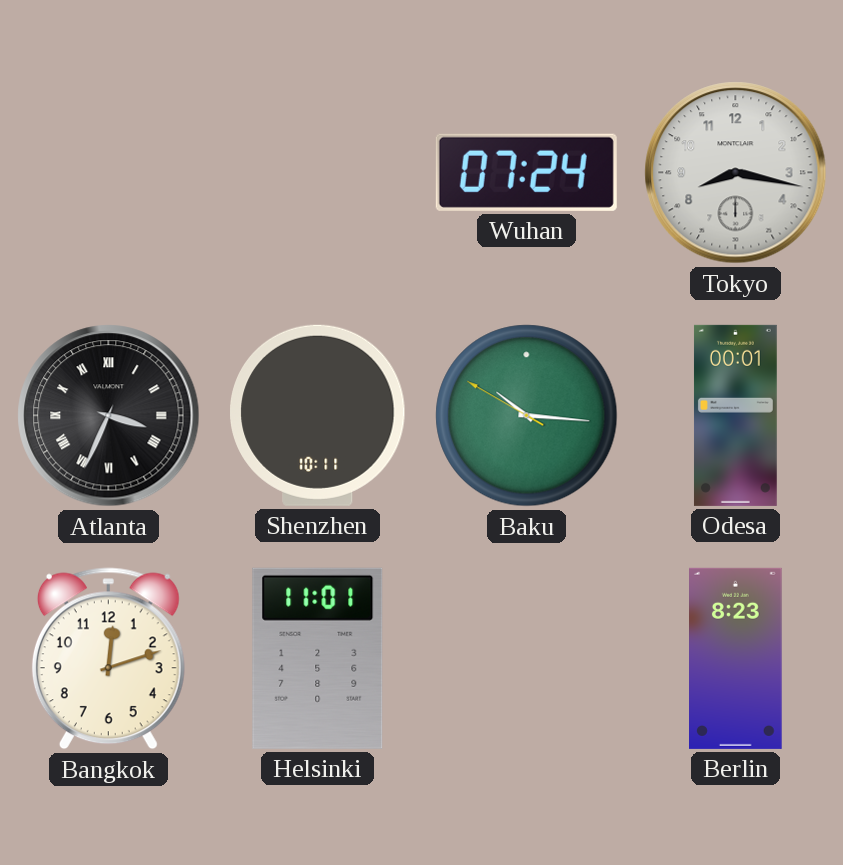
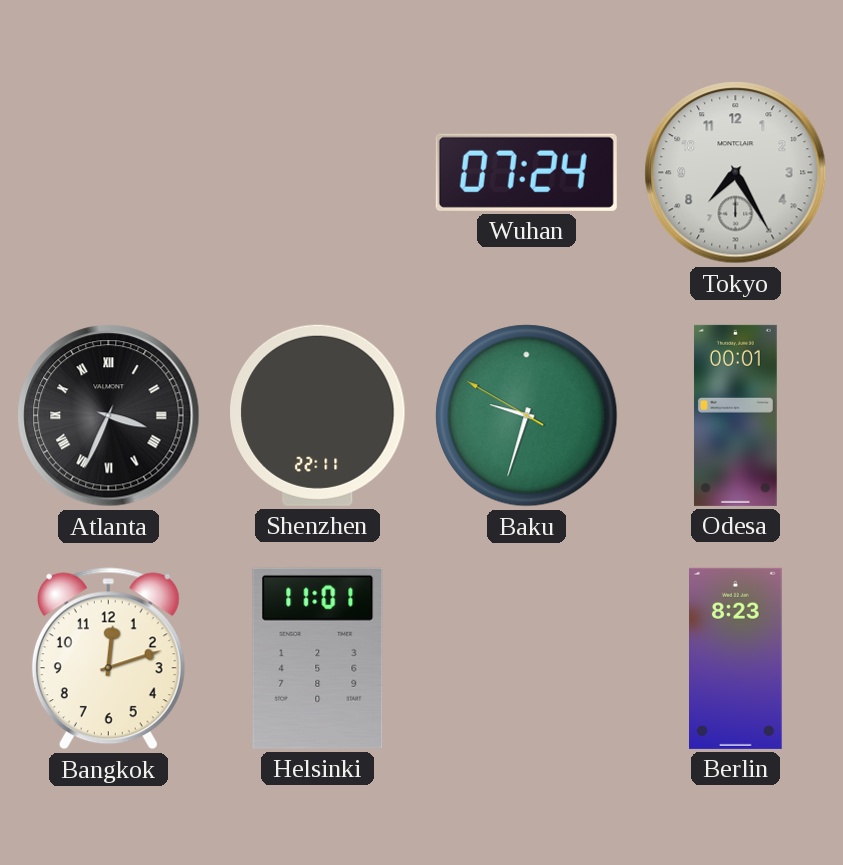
Tokyo: 8:17 -> 7:25 (736, 173)
Shenzhen: 10:11 -> 22:11 (318, 415)
Baku: 10:15 -> 9:32 (527, 416)
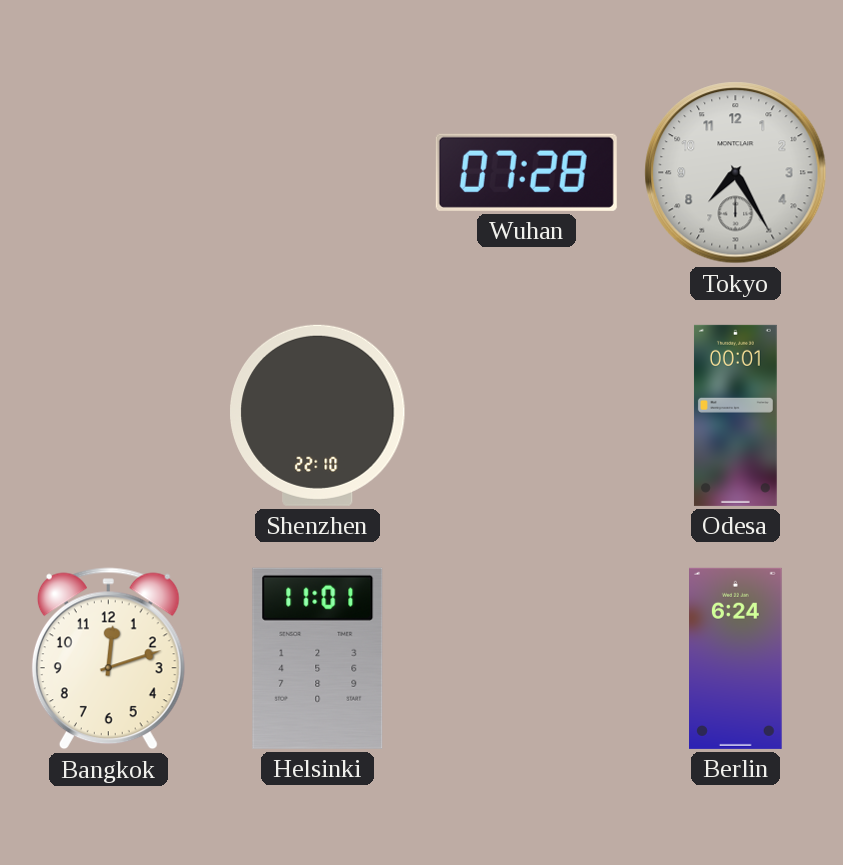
Wuhan: 07:24 -> 07:28 (526, 172)
Atlanta: 3:34 -> none (109, 416)
Shenzhen: 22:11 -> 22:10 (318, 415)
Baku: 9:32 -> none (527, 416)
Berlin: 8:23 -> 6:24 (736, 658)
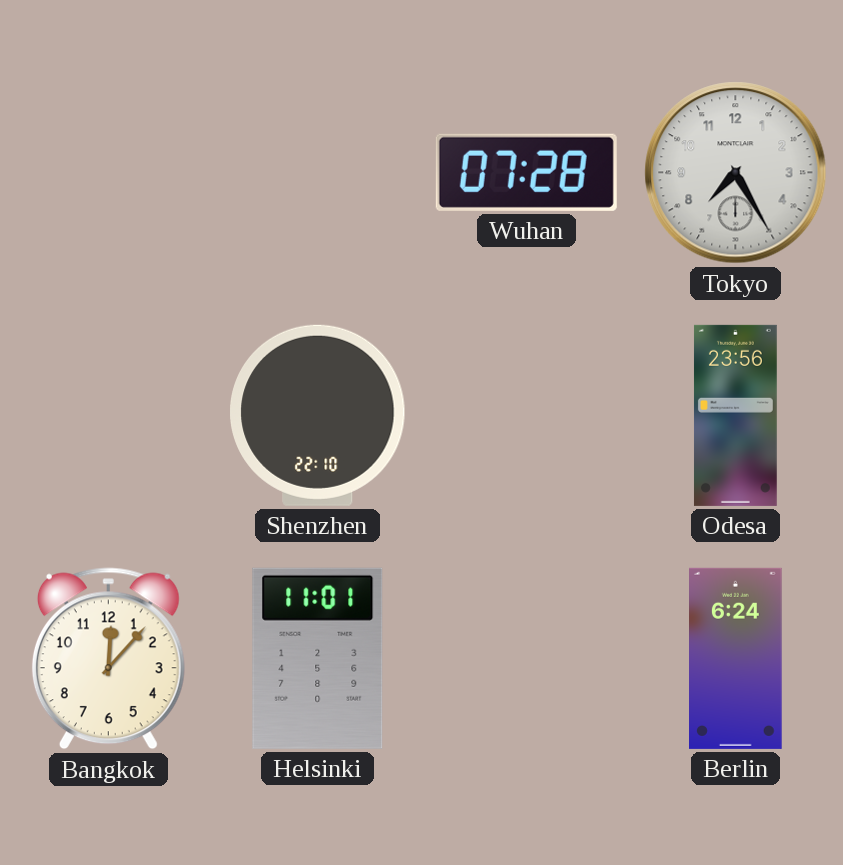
Odesa: 00:01 -> 23:56 (735, 415)
Bangkok: 12:12 -> 12:07 (108, 659)
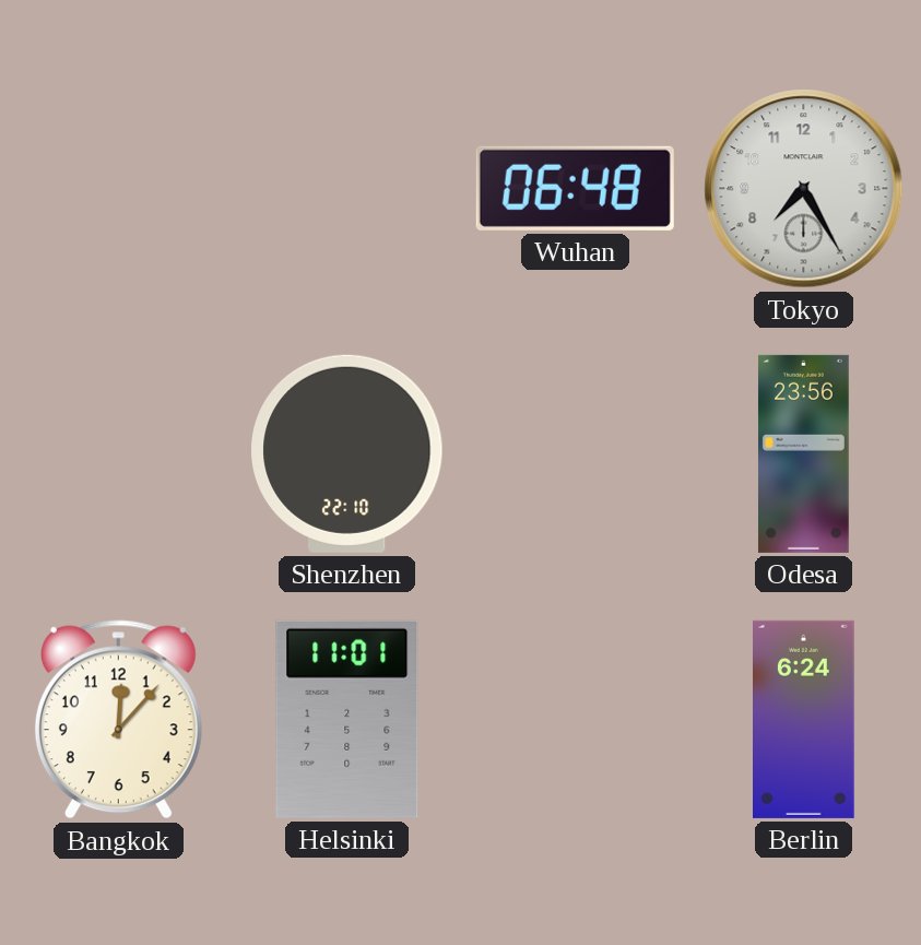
Wuhan: 07:28 -> 06:48 (575, 188)
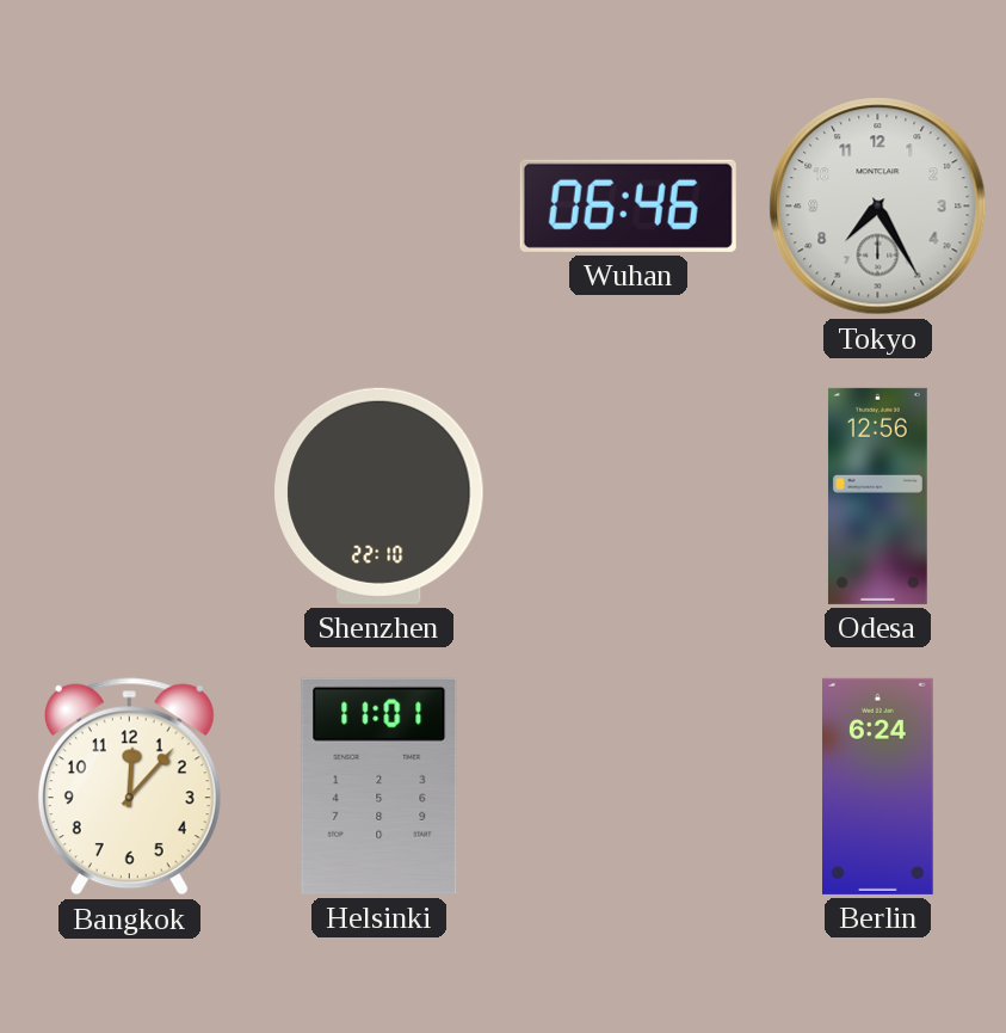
Wuhan: 06:48 -> 06:46 (628, 205)
Odesa: 23:56 -> 12:56 (877, 496)
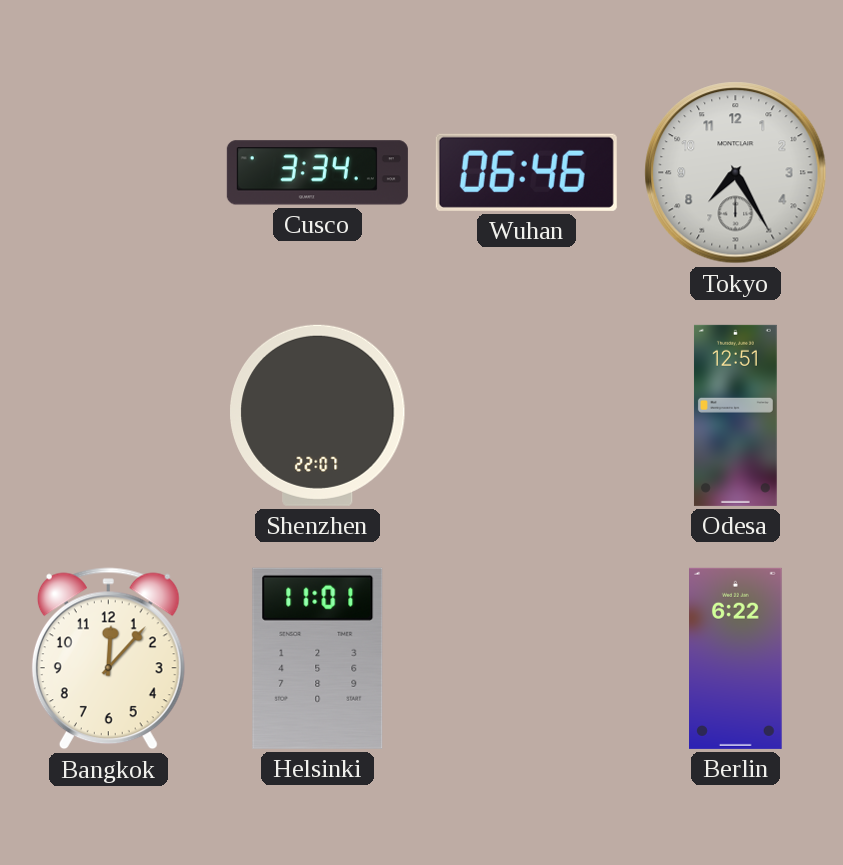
Cusco: none -> 3:34 (317, 173)
Shenzhen: 22:10 -> 22:07 (318, 415)
Odesa: 12:56 -> 12:51 (735, 415)
Berlin: 6:24 -> 6:22 (736, 658)
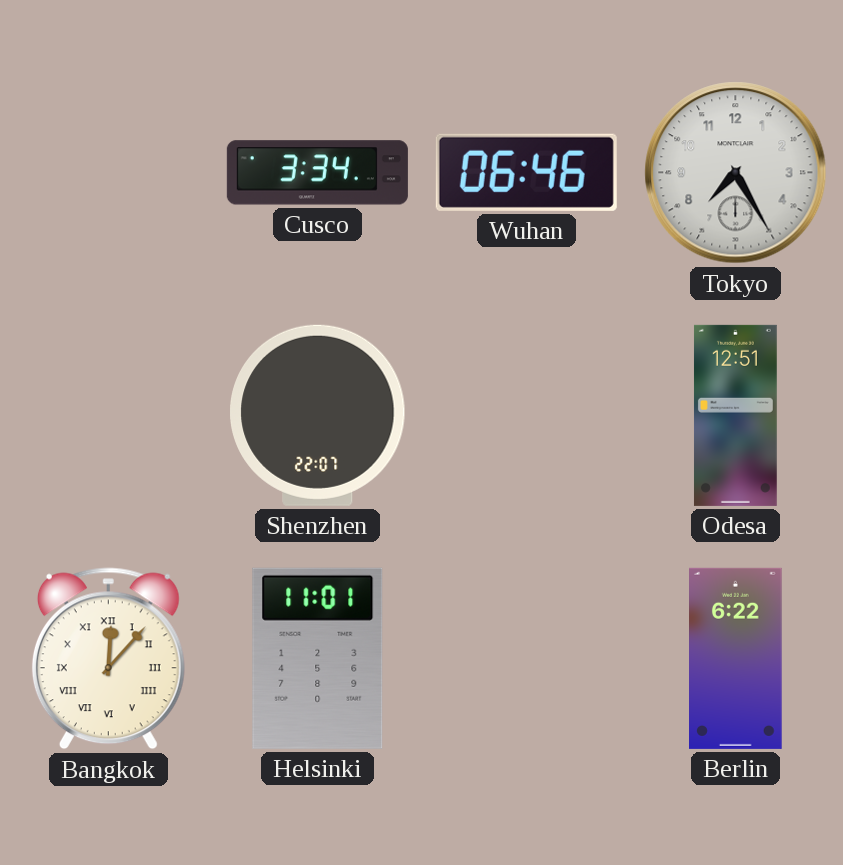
Bangkok numerals: Arabic -> Roman (108, 659)
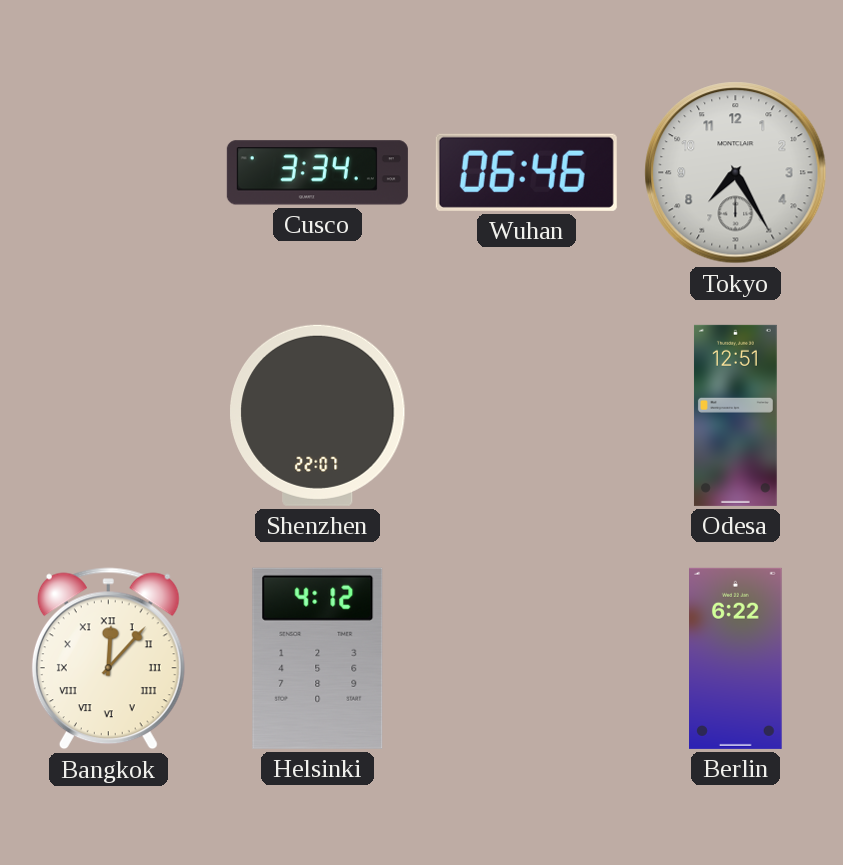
Helsinki: 11:01 -> 4:12 (318, 658)
